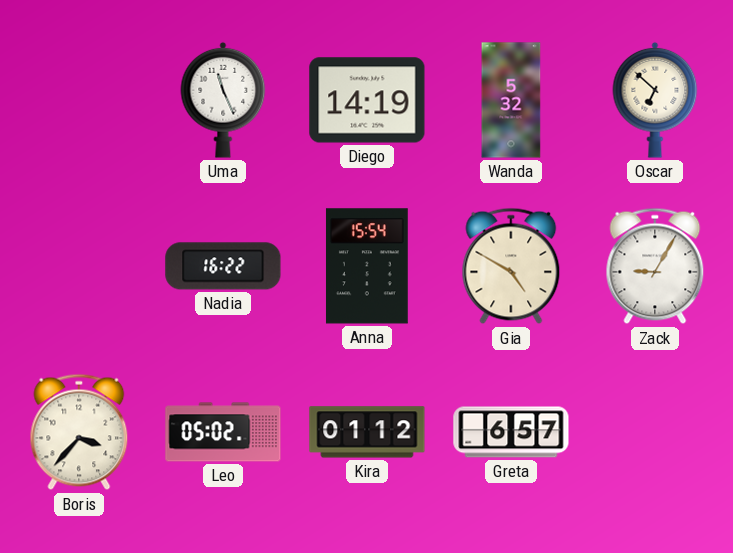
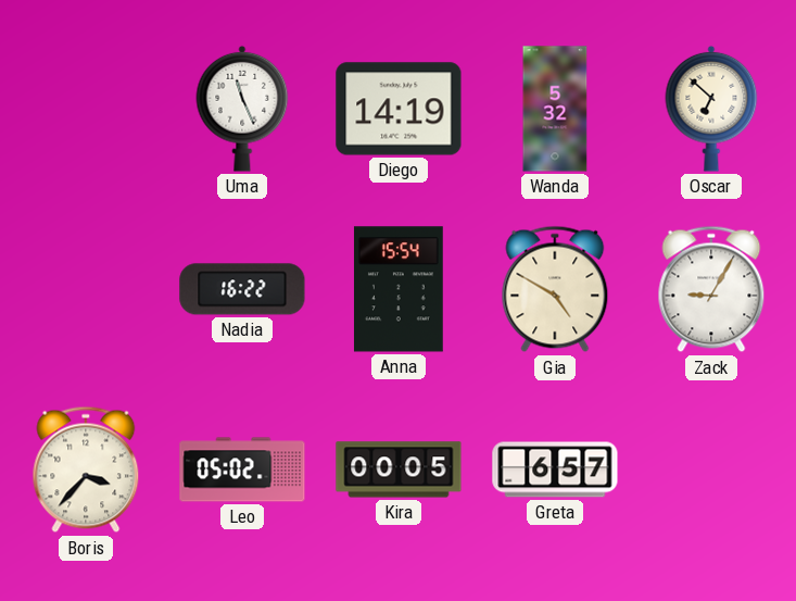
Kira: 01:12 -> 00:05 (399, 469)
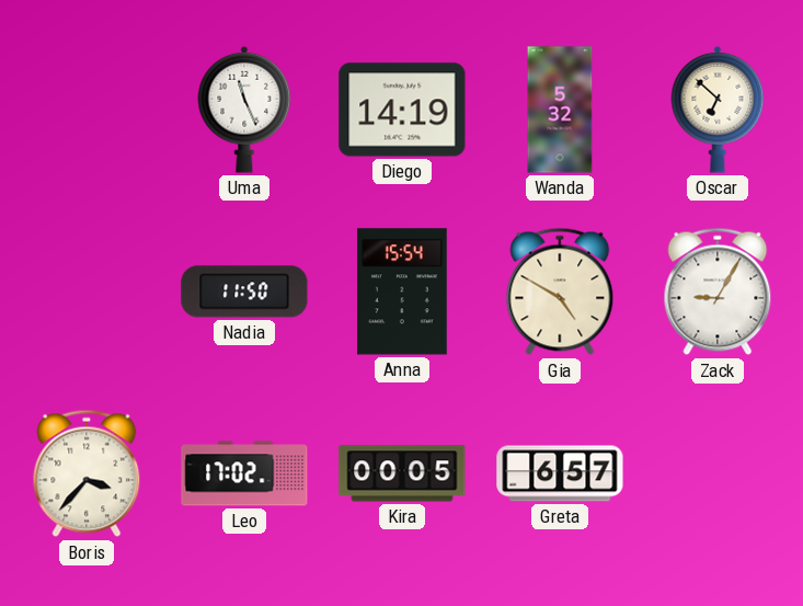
Nadia: 16:22 -> 11:50 (244, 291)
Leo: 05:02 -> 17:02 (244, 473)
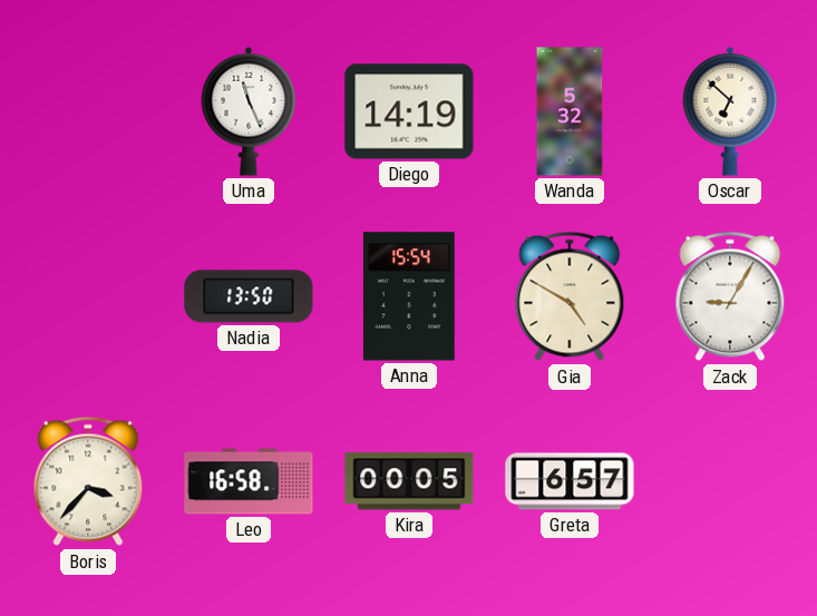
Nadia: 11:50 -> 13:50 (249, 296)
Leo: 17:02 -> 16:58 (249, 481)
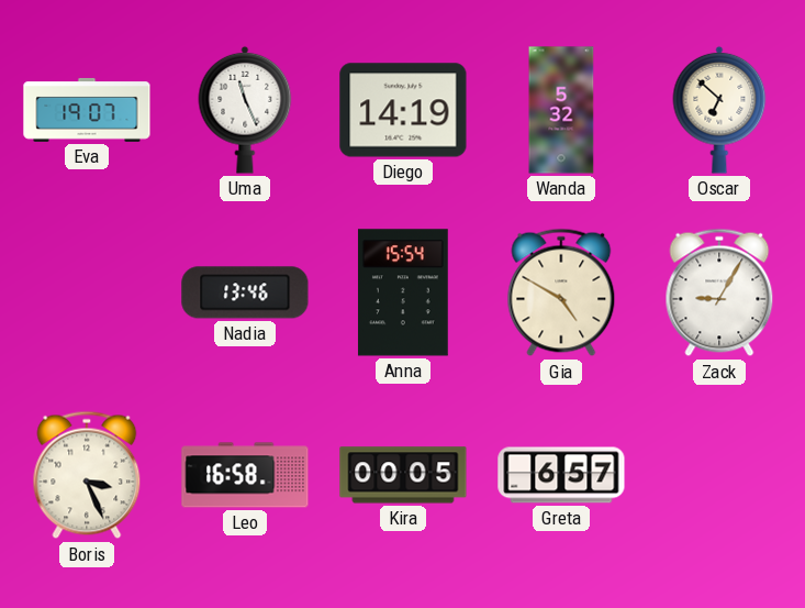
Eva: none -> 19:07 (87, 110)
Nadia: 13:50 -> 13:46 (245, 292)
Boris: 3:37 -> 3:26 (87, 475)
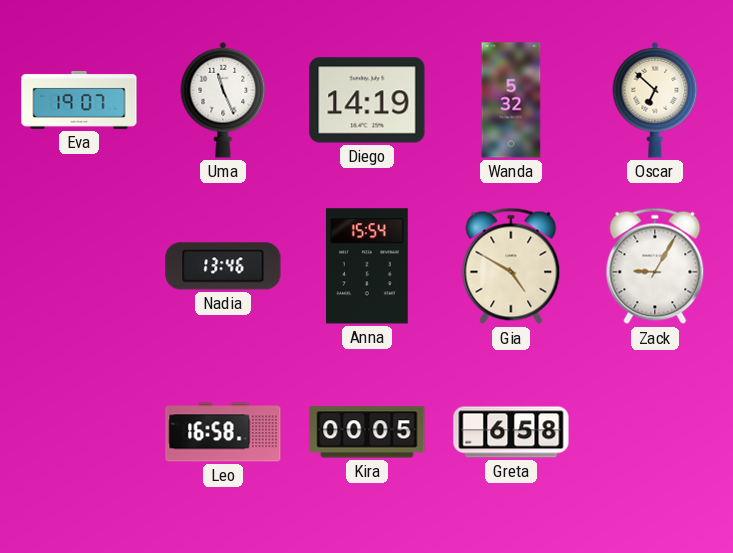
Boris: 3:26 -> none (87, 475)
Greta: 6:57 -> 6:58 (511, 432)
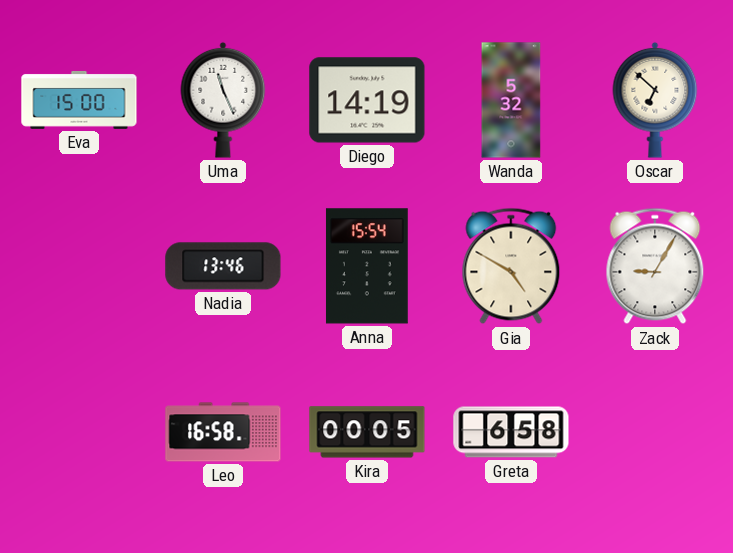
Eva: 19:07 -> 15:00 (79, 100)
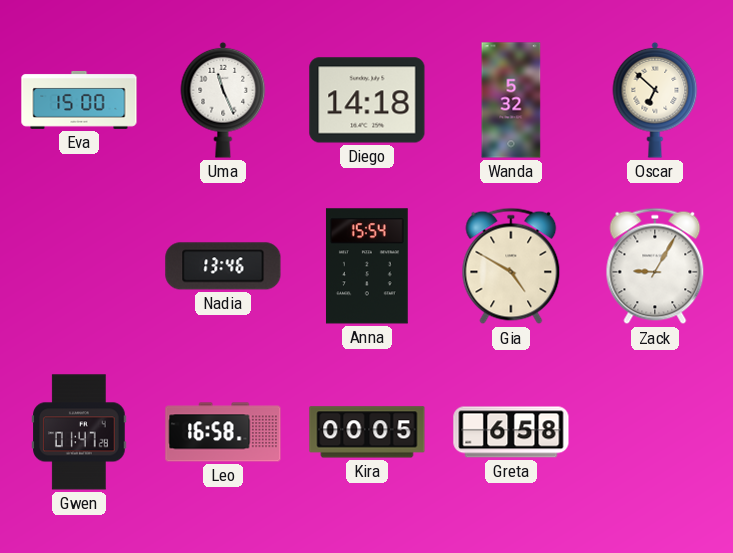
Diego: 14:19 -> 14:18 (367, 100)
Gwen: none -> 01:47 (79, 432)
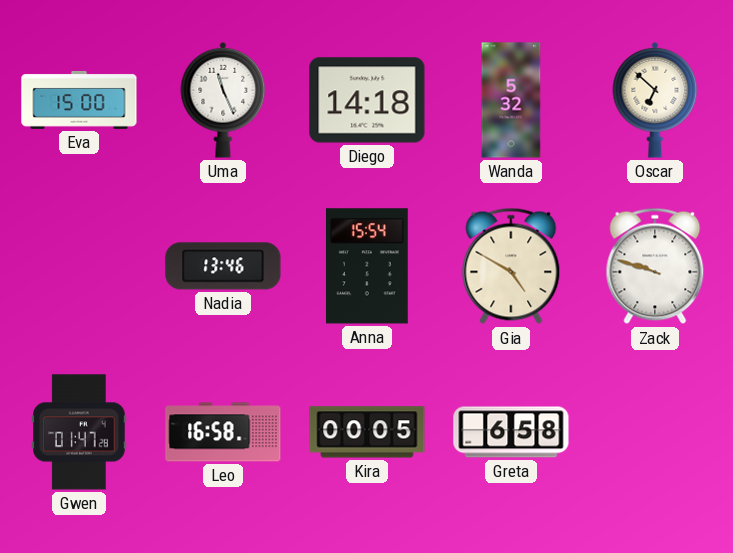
Zack: 9:05 -> 9:48 (655, 266)
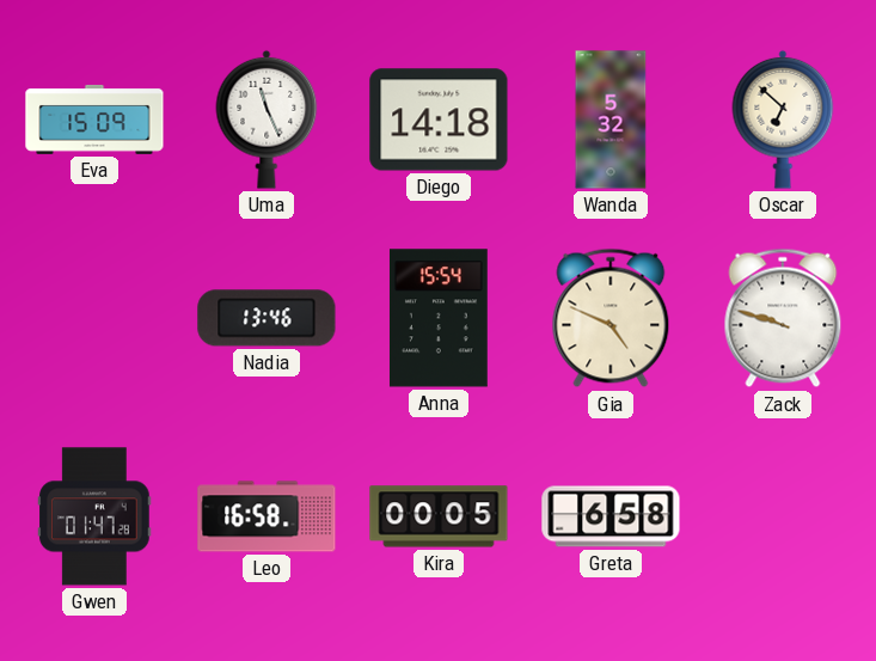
Eva: 15:00 -> 15:09 (94, 120)
Gia: 4:50 -> 4:49 (611, 318)
